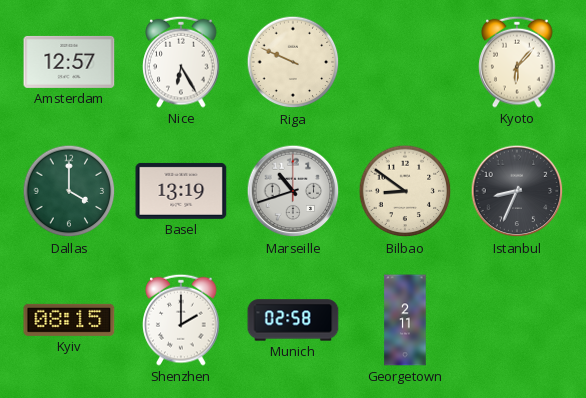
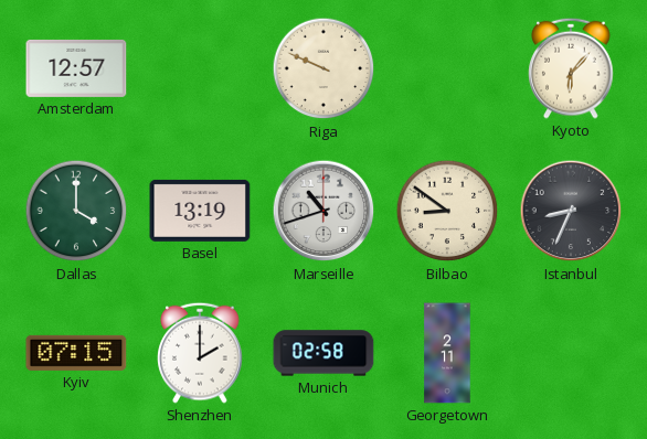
Nice: 6:25 -> none (181, 62)
Kyiv: 08:15 -> 07:15 (76, 353)
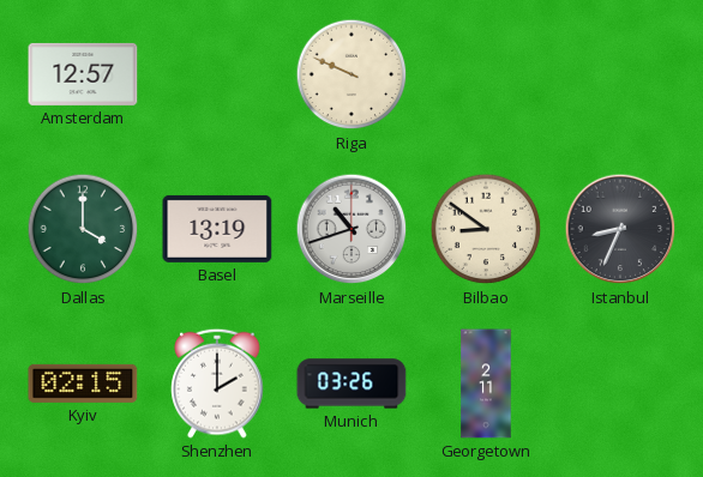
Kyoto: 6:07 -> none (571, 68)
Kyiv: 07:15 -> 02:15 (83, 384)
Munich: 02:58 -> 03:26 (351, 384)
